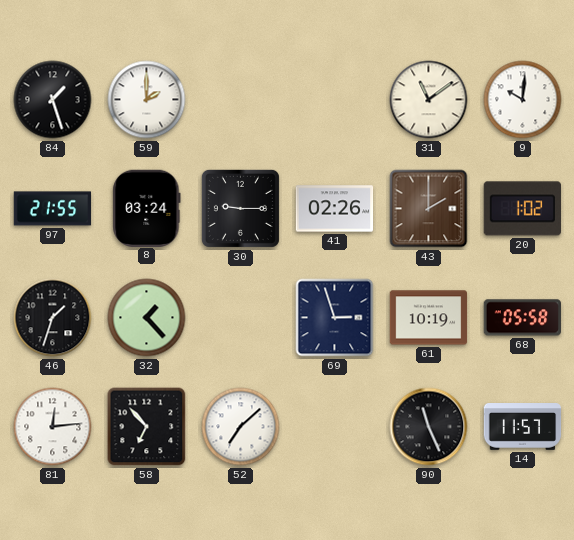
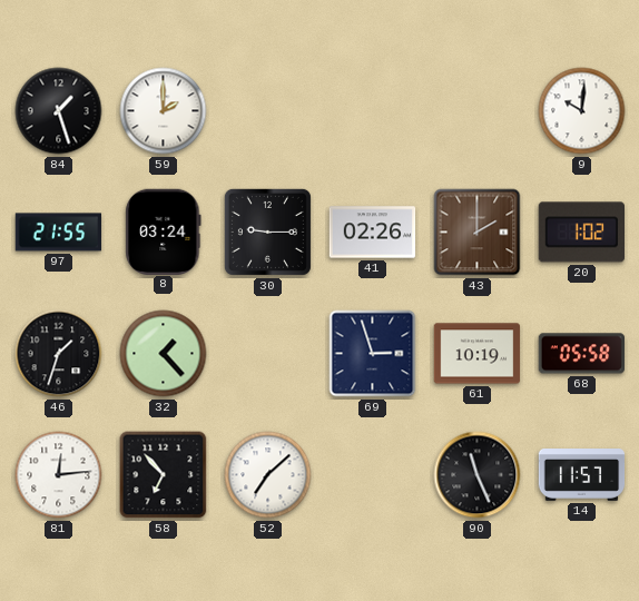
31: 11:09 -> none (429, 100)
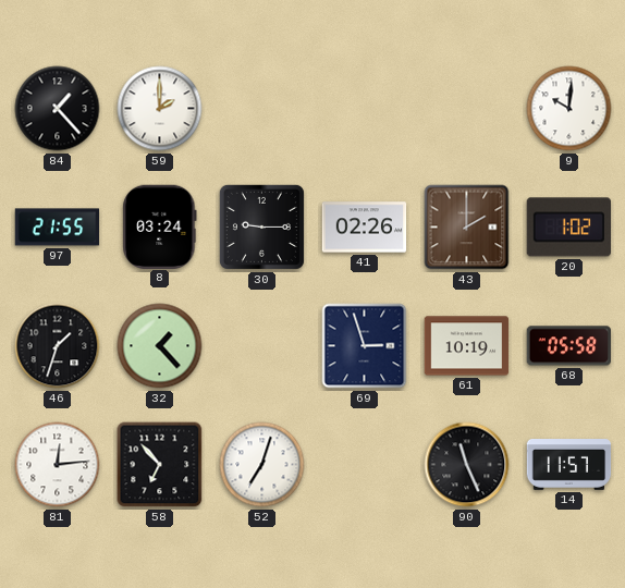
84: 1:27 -> 1:23 (58, 109)
52: 7:08 -> 7:03 (262, 465)
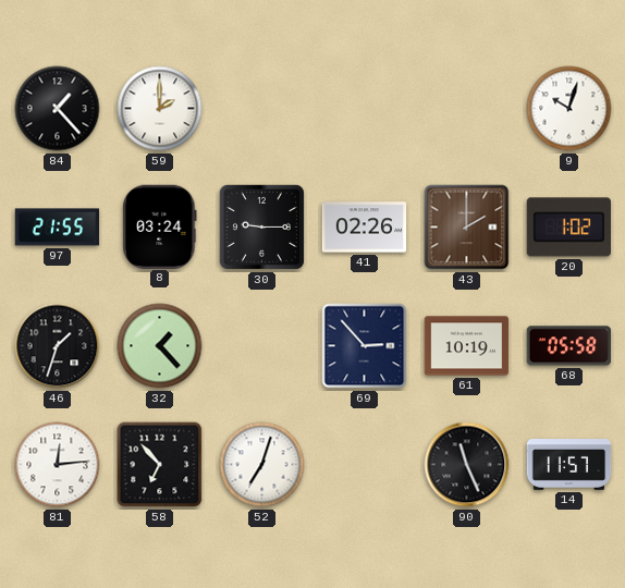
9: 10:01 -> 10:03 (569, 109)
69: 2:57 -> 2:53 (365, 346)
